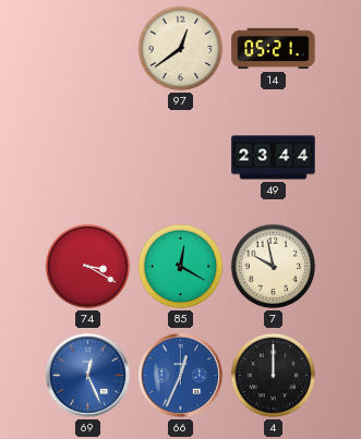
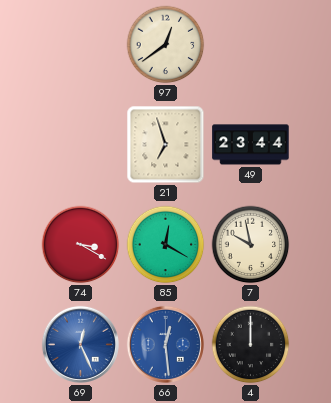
14: 05:21 -> none (274, 49)
21: none -> 6:57 (166, 145)
66: 12:34 -> 12:29 (165, 344)
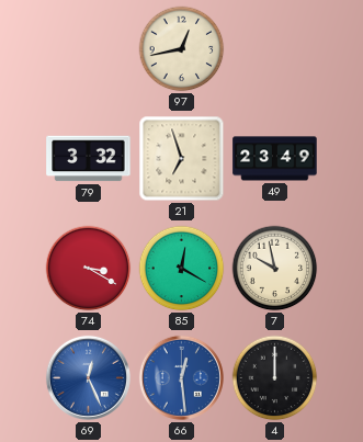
97: 12:39 -> 12:43 (182, 49)
79: none -> 3:32 (89, 159)
49: 23:44 -> 23:49 (275, 159)
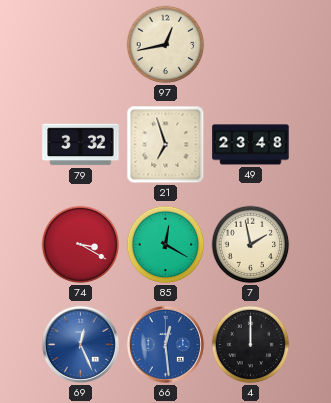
49: 23:49 -> 23:48 (251, 145)
7: 9:58 -> 1:58 (251, 245)
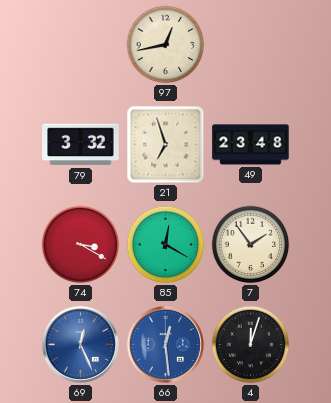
7: 1:58 -> 1:54 (251, 245)
4: 12:00 -> 12:03 (251, 345)
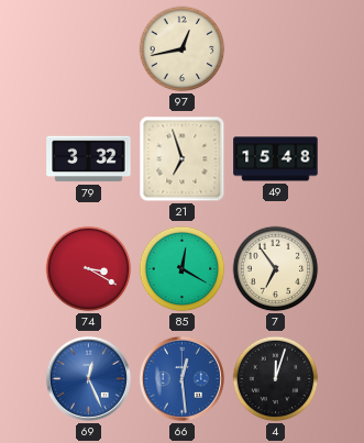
49: 23:48 -> 15:48 (276, 159)
7: 1:54 -> 6:54 (276, 269)
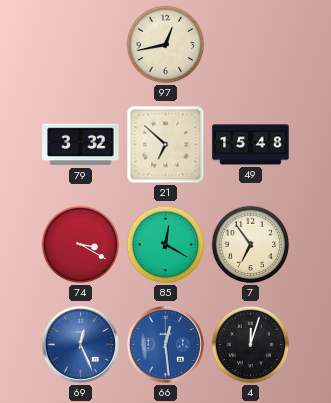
21: 6:57 -> 6:52 (166, 145)
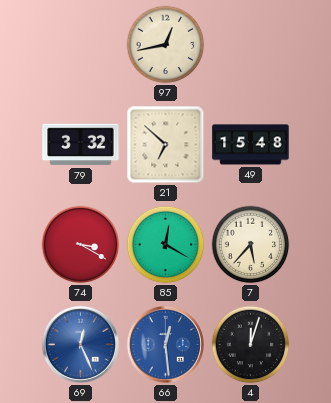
7: 6:54 -> 5:37 (251, 245)
